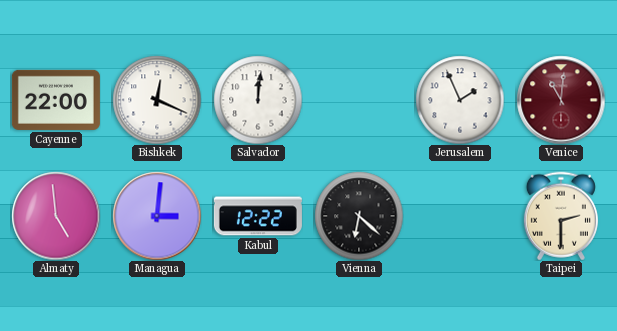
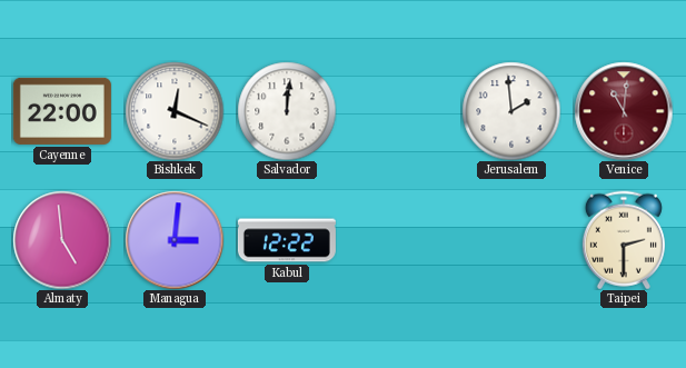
Jerusalem: 1:56 -> 1:59 (511, 111)
Vienna: 6:22 -> none (359, 216)
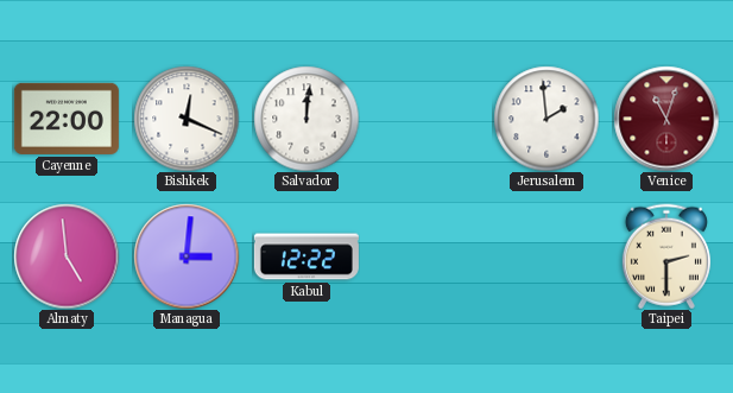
Venice: 11:01 -> 11:03 (666, 119)
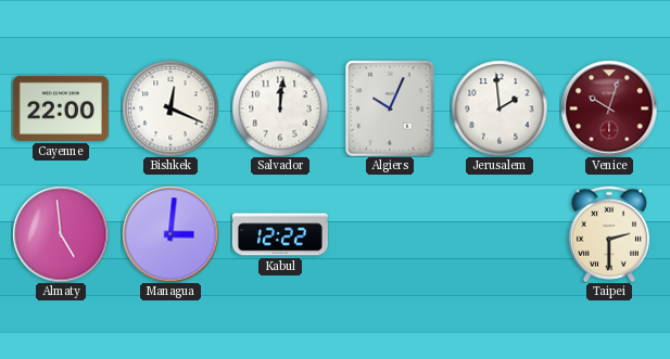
Algiers: none -> 10:04 (390, 108)
Venice: 11:03 -> 10:03 (609, 108)
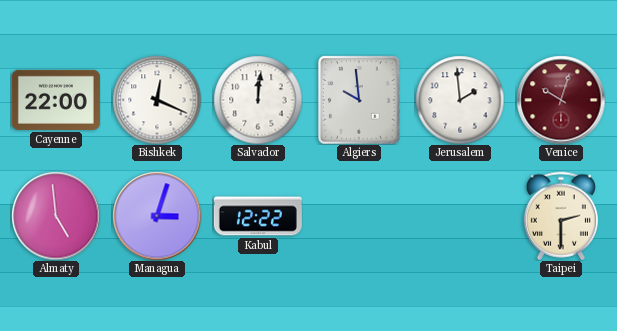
Algiers: 10:04 -> 9:59 (359, 100)
Managua: 3:01 -> 3:03 (157, 216)
